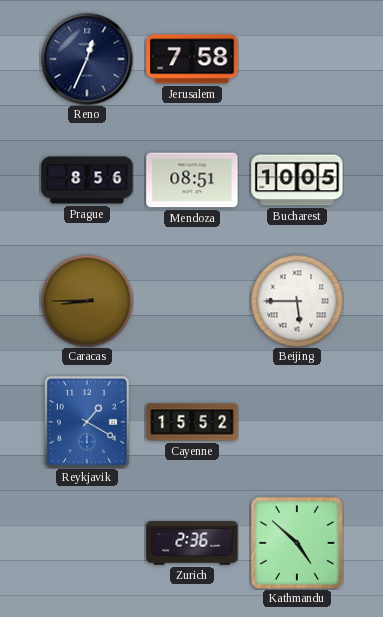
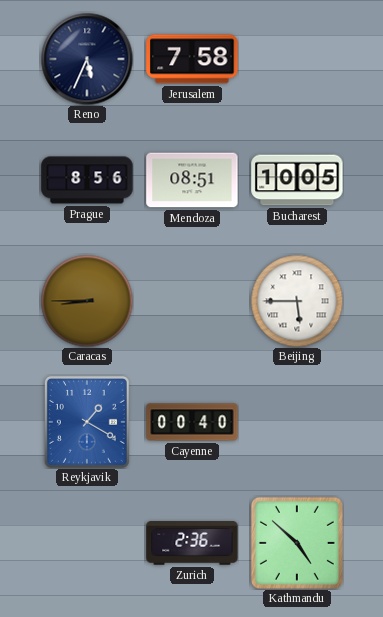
Reno: 12:34 -> 5:34 (87, 59)
Cayenne: 15:52 -> 00:40 (192, 422)
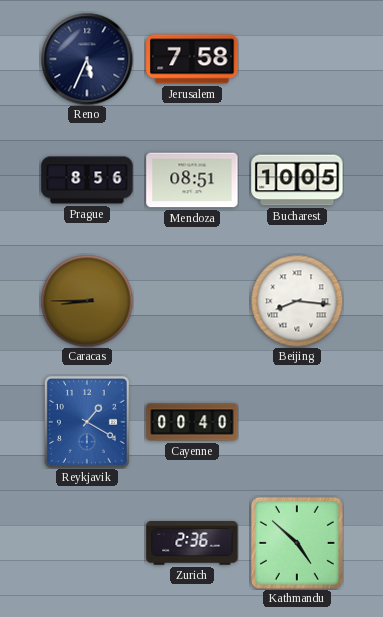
Beijing: 5:45 -> 8:16 (297, 301)
